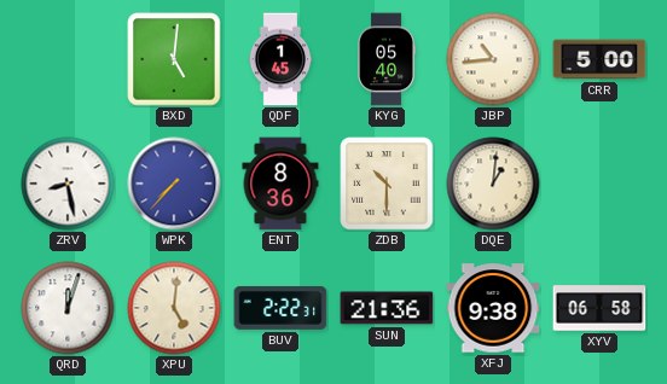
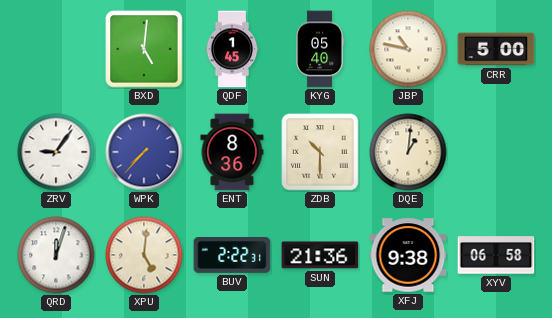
JBP: 10:44 -> 10:47 (408, 49)
ZRV: 8:28 -> 9:06 (56, 152)
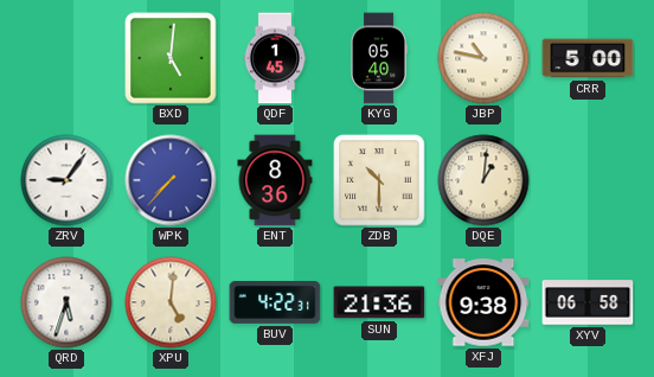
QRD: 12:03 -> 5:33 (66, 302)
BUV: 2:22 -> 4:22 (275, 303)
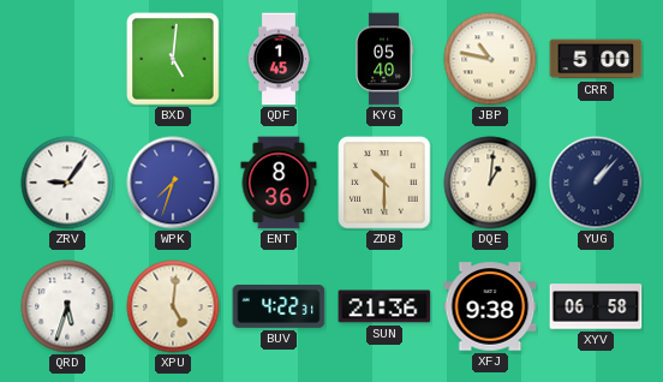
WPK: 7:37 -> 7:33 (173, 183)
YUG: none -> 1:07 (596, 183)
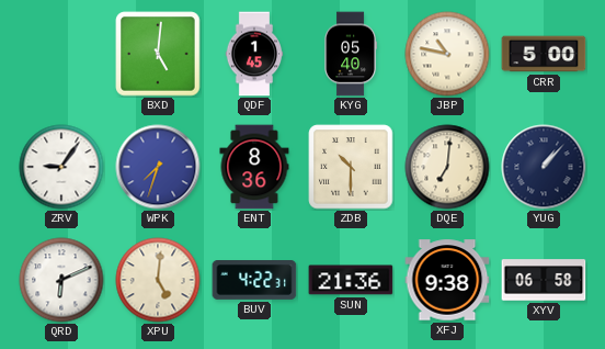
DQE: 1:01 -> 7:01 (447, 167)
QRD: 5:33 -> 6:11 (61, 280)
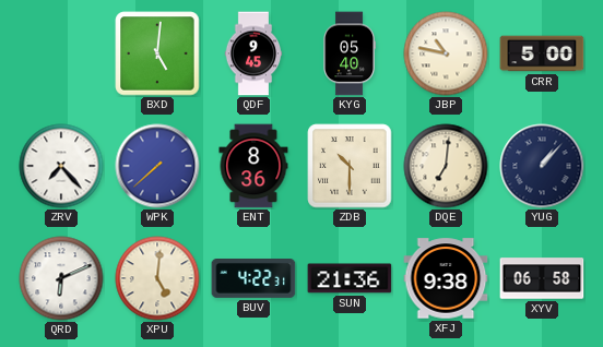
QDF: 1:45 -> 9:45 (253, 53)
ZRV: 9:06 -> 7:23 (61, 166)
WPK: 7:33 -> 7:38 (157, 166)
